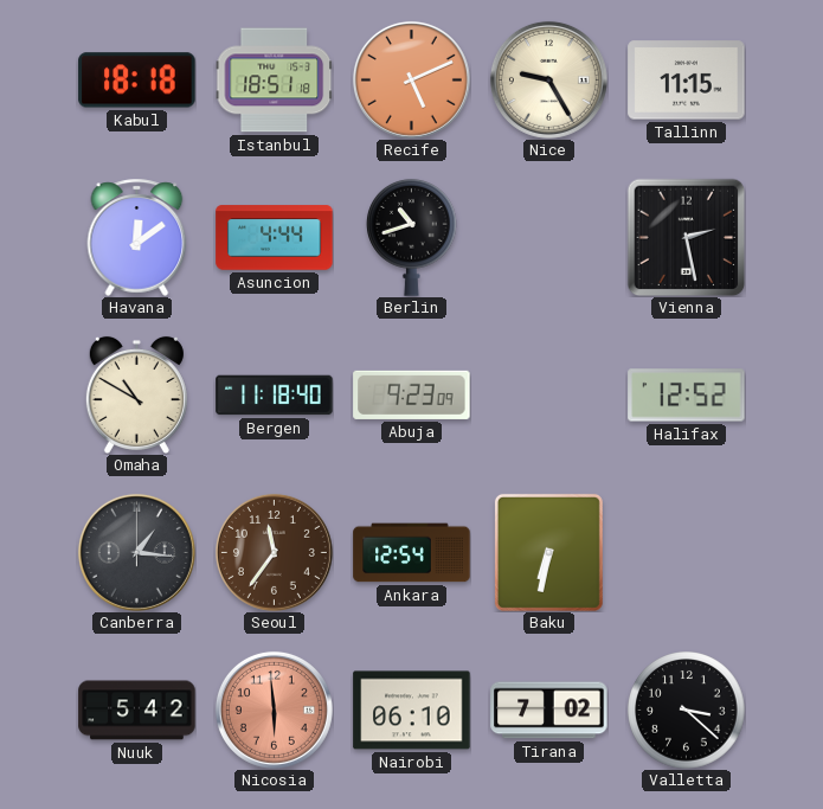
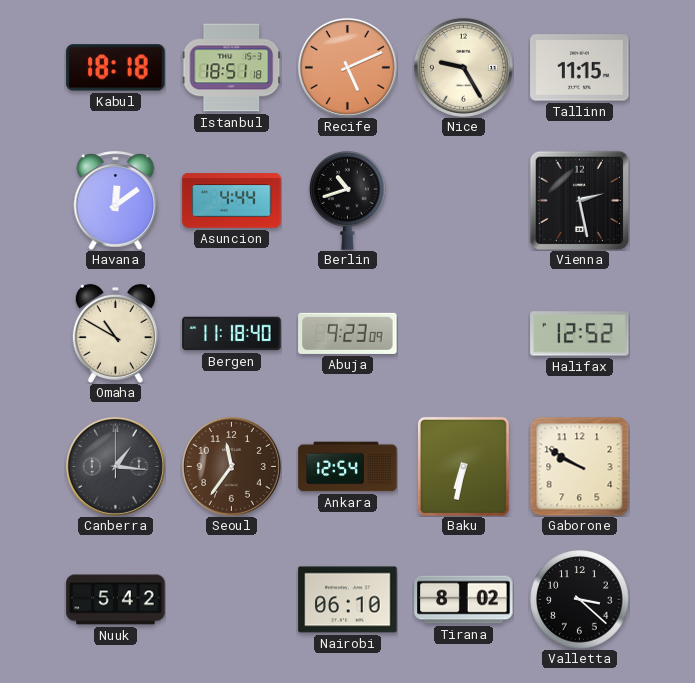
Gaborone: none -> 9:50 (579, 466)
Nicosia: 5:59 -> none (274, 710)
Tirana: 7:02 -> 8:02 (464, 600)
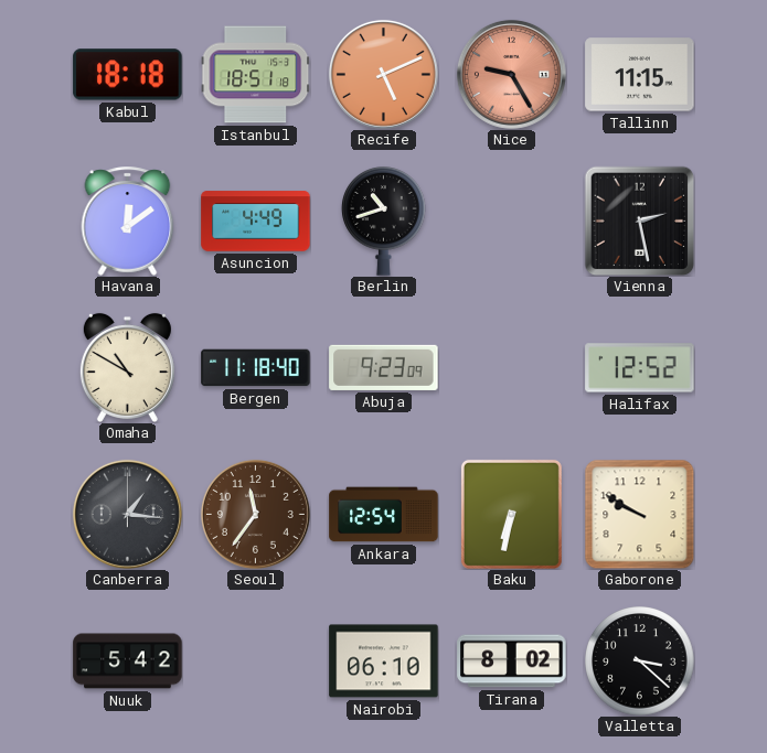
Nice dial: cream -> salmon (511, 74)
Asuncion: 4:44 -> 4:49 (256, 222)
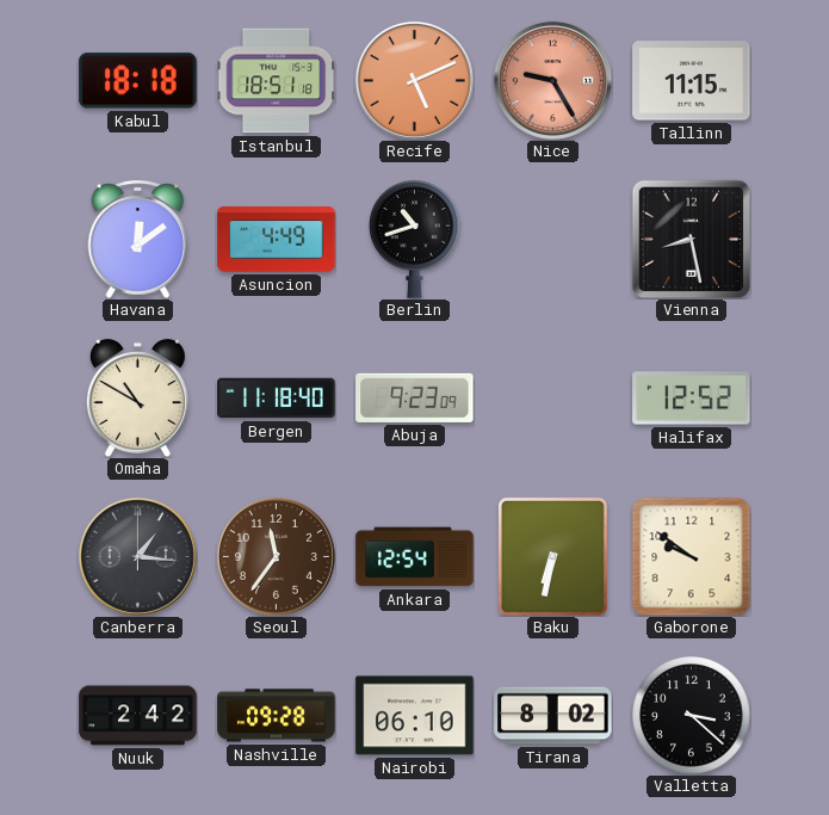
Vienna: 2:28 -> 8:28 (691, 239)
Gaborone: 9:50 -> 9:51 (691, 556)
Nuuk: 5:42 -> 2:42 (138, 716)
Nashville: none -> 09:28 (277, 716)
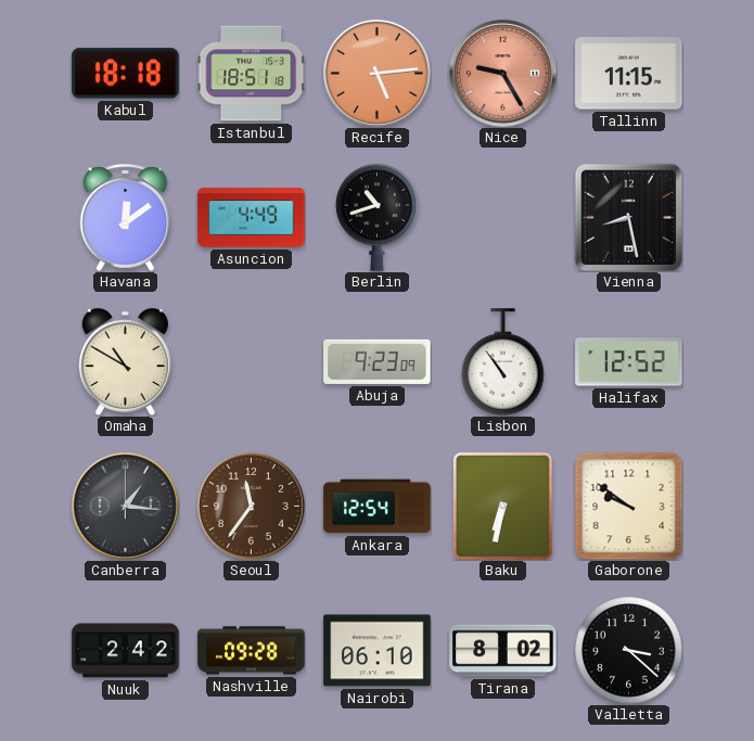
Recife: 5:11 -> 5:14 (376, 73)
Bergen: 11:18 -> none (277, 399)
Lisbon: none -> 10:54 (503, 362)
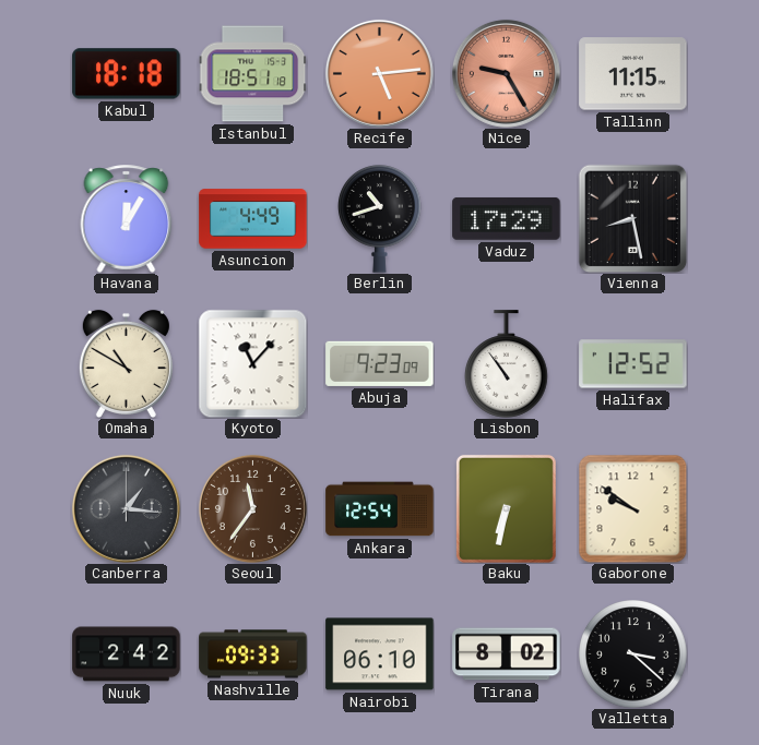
Havana: 12:09 -> 12:05 (127, 218)
Vaduz: none -> 17:29 (507, 218)
Kyoto: none -> 11:07 (252, 363)
Nashville: 09:28 -> 09:33 (253, 654)
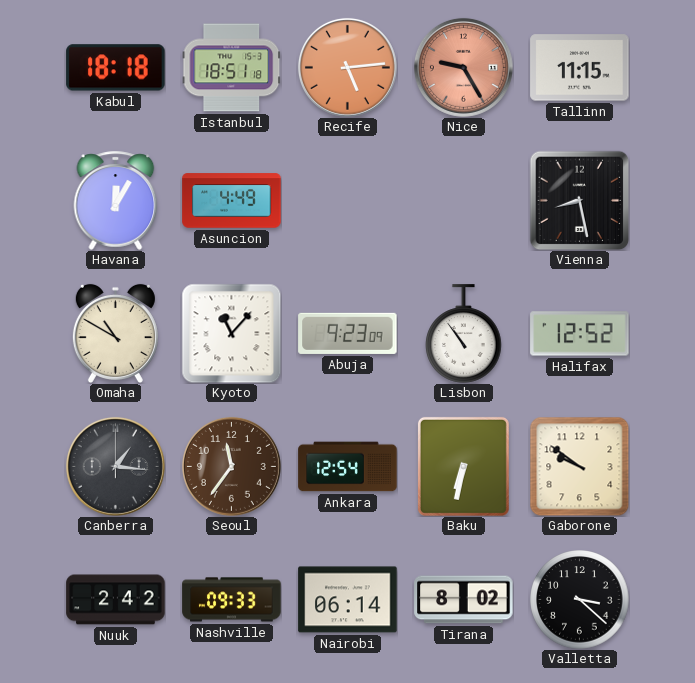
Berlin: 10:42 -> none (380, 218)
Vaduz: 17:29 -> none (507, 218)
Nairobi: 06:10 -> 06:14 (348, 600)
